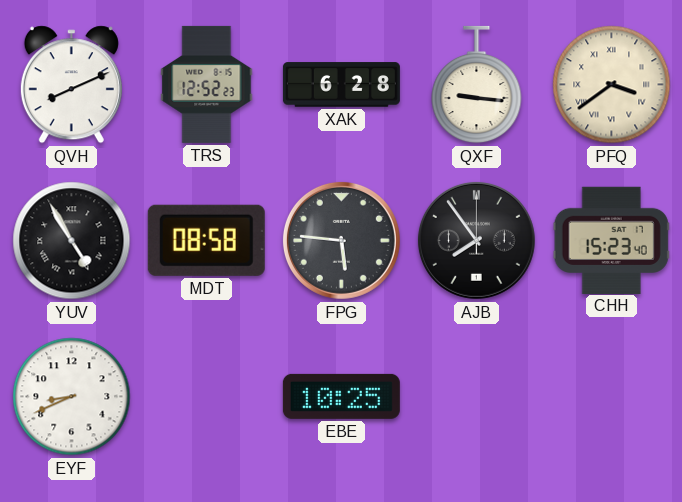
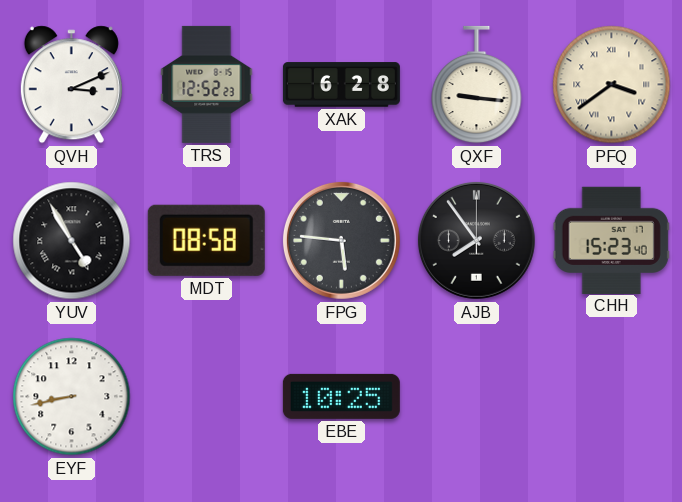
QVH: 8:11 -> 3:11 (71, 85)
EYF: 8:41 -> 8:43 (72, 397)
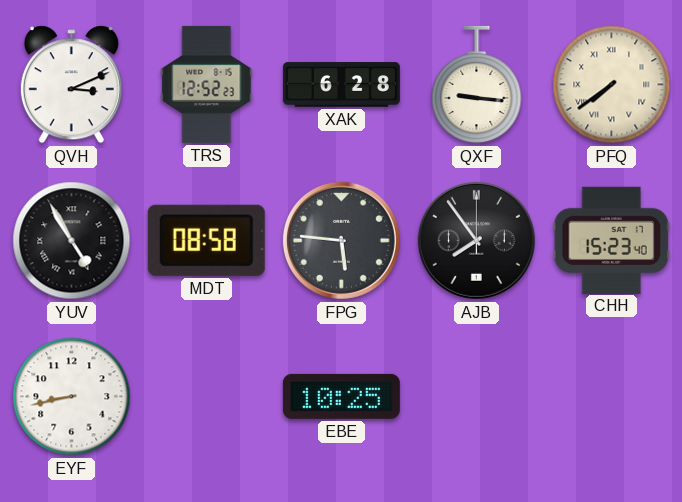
PFQ: 3:39 -> 7:39 (612, 85)
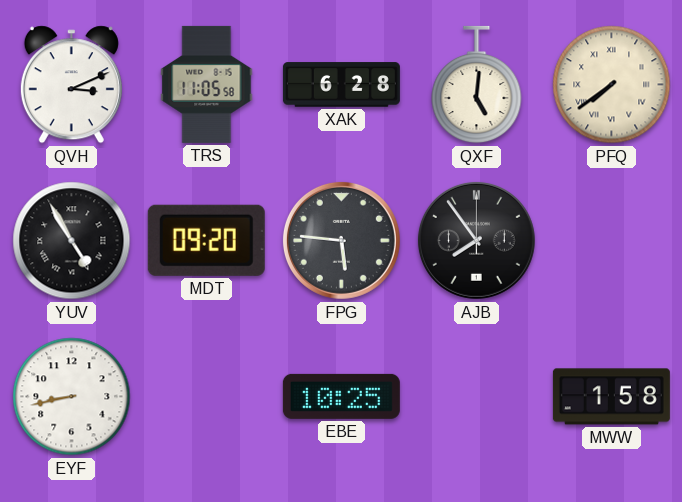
TRS: 12:52 -> 11:05 (207, 84)
QXF: 9:16 -> 5:01 (477, 85)
MDT: 08:58 -> 09:20 (206, 240)
CHH: 15:23 -> none (611, 240)
MWW: none -> 1:58 (611, 397)
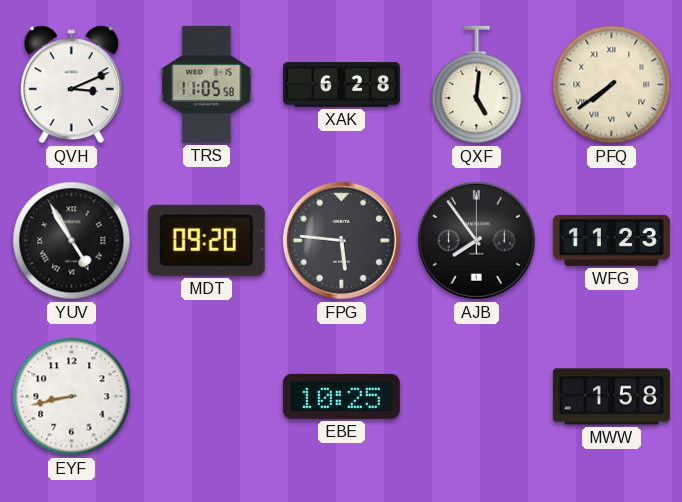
WFG: none -> 11:23 (611, 240)
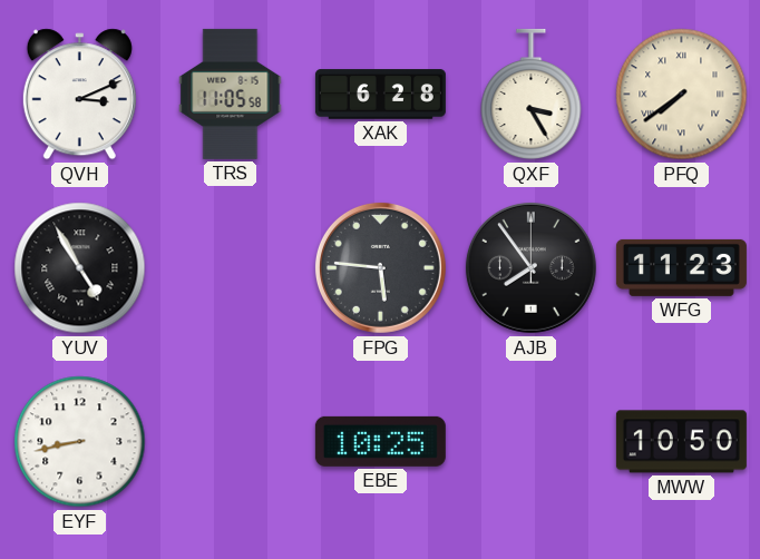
QXF: 5:01 -> 3:25 (532, 95)
MDT: 09:20 -> none (206, 240)
MWW: 1:58 -> 10:50 (681, 442)
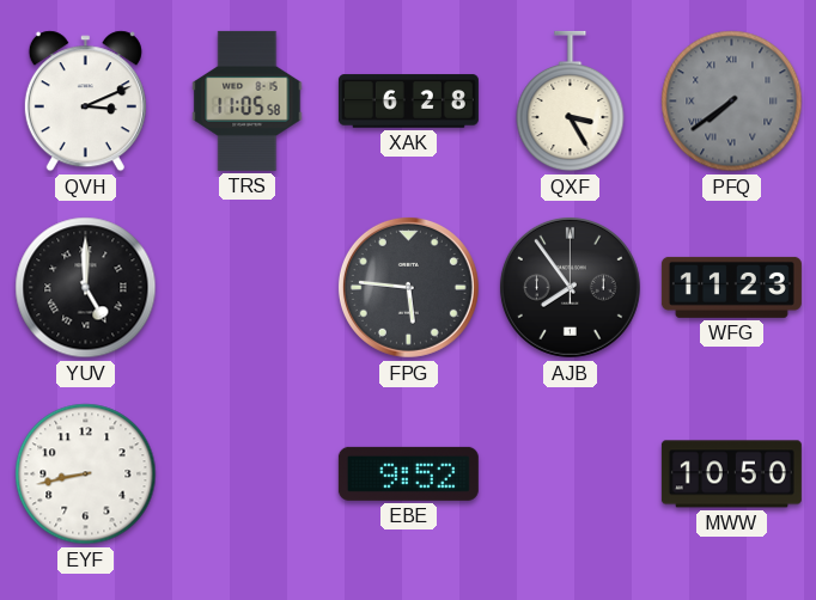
PFQ dial: cream -> grey (732, 102)
YUV: 4:55 -> 5:00 (86, 288)
EBE: 10:25 -> 9:52 (408, 473)
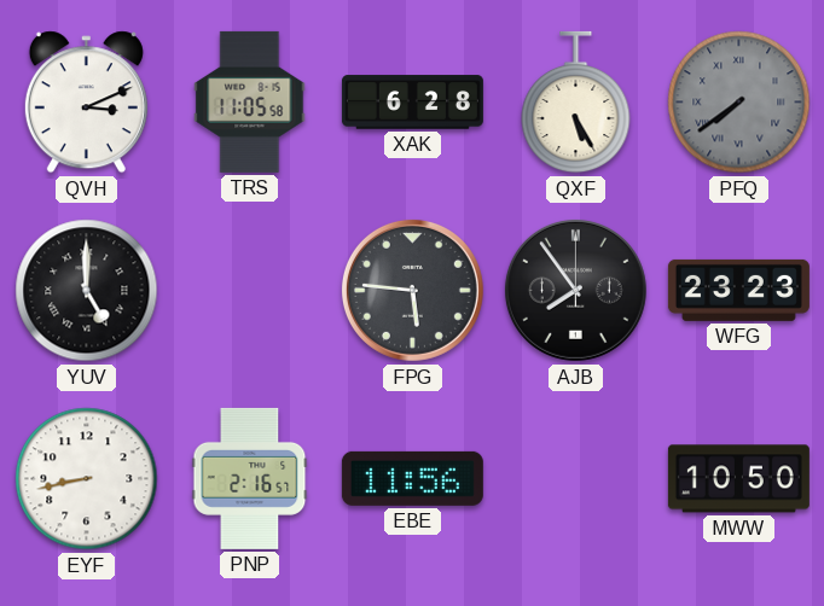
QXF: 3:25 -> 5:25 (576, 103)
WFG: 11:23 -> 23:23 (738, 290)
PNP: none -> 2:16 (250, 478)
EBE: 9:52 -> 11:56 (412, 478)
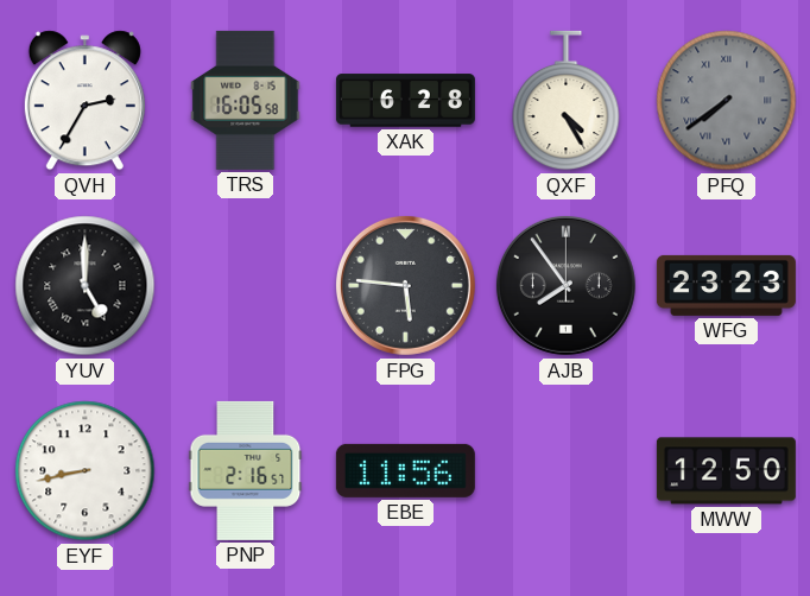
QVH: 3:11 -> 2:35 (84, 101)
TRS: 11:05 -> 16:05 (246, 100)
QXF: 5:25 -> 4:25 (567, 101)
MWW: 10:50 -> 12:50 (726, 471)
